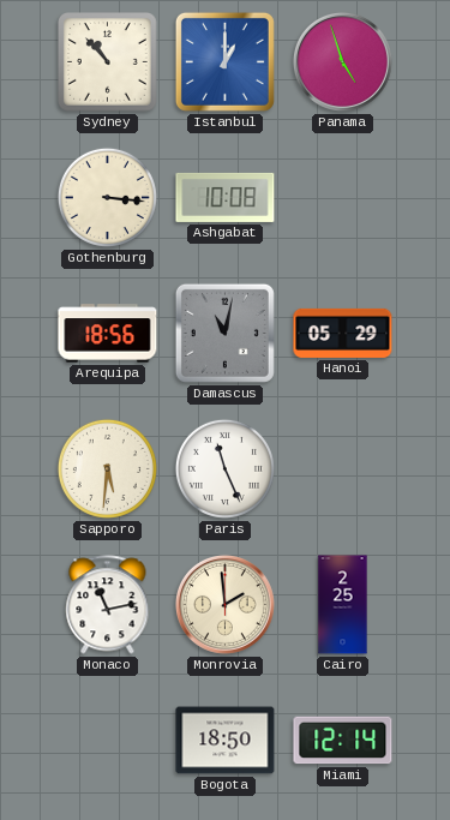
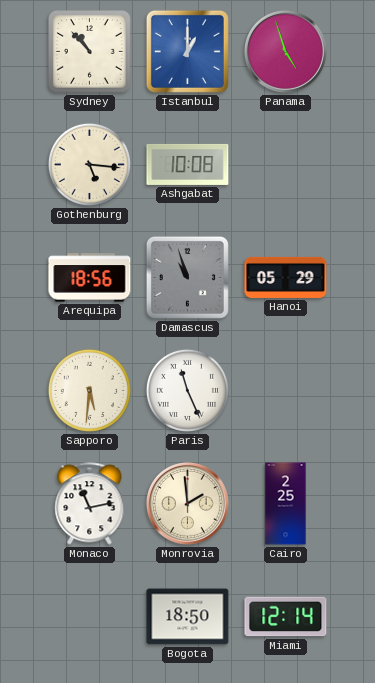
Gothenburg: 3:16 -> 5:16 (89, 164)
Damascus: 11:02 -> 10:57 (187, 277)
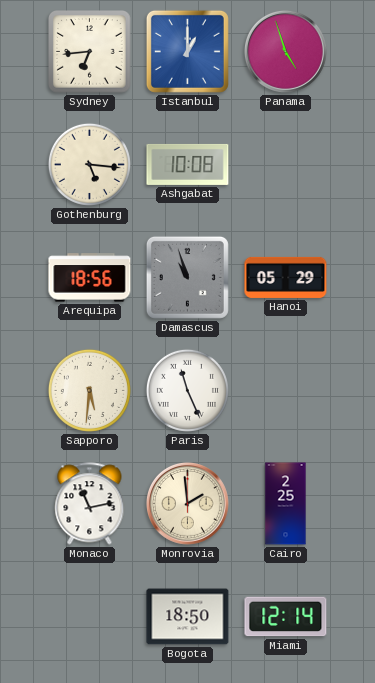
Sydney: 10:53 -> 6:44 (90, 52)
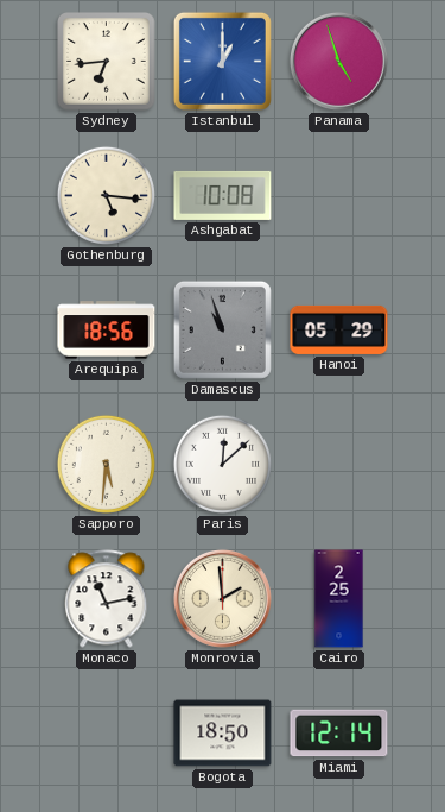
Paris: 11:26 -> 12:08 (222, 464)
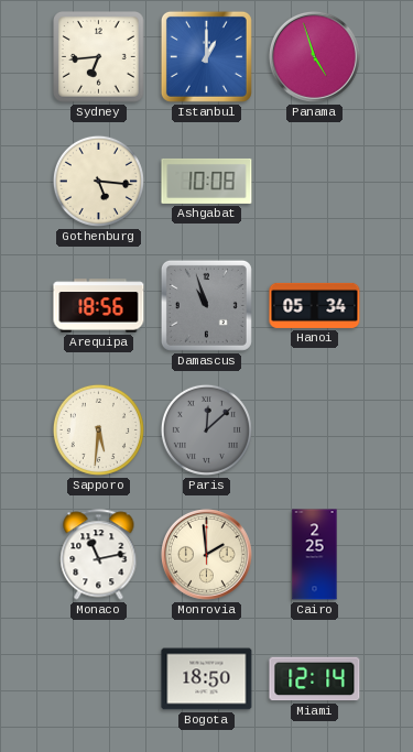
Hanoi: 05:29 -> 05:34 (315, 305)
Paris dial: white -> grey (206, 429)
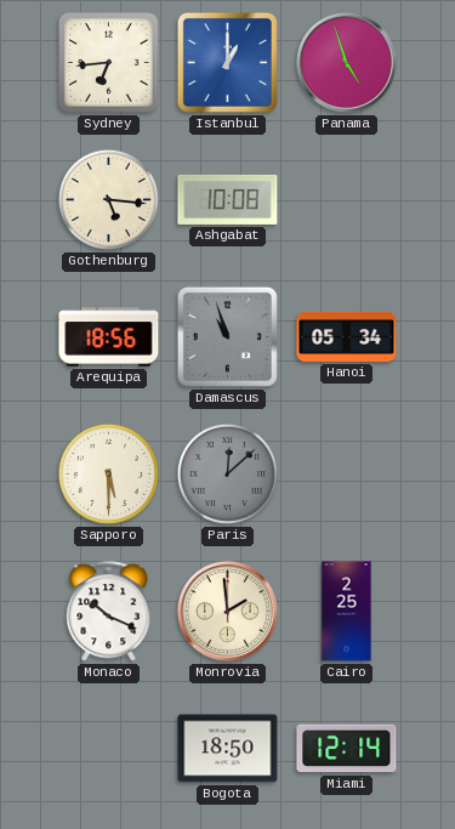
Sapporo: 5:31 -> 5:30 (108, 473)
Monaco: 11:13 -> 10:19 (109, 612)
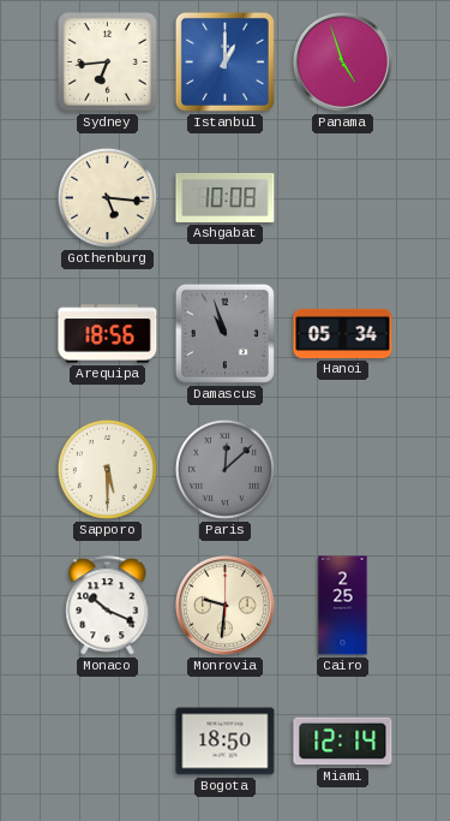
Monrovia: 1:59 -> 9:31 (224, 605)
